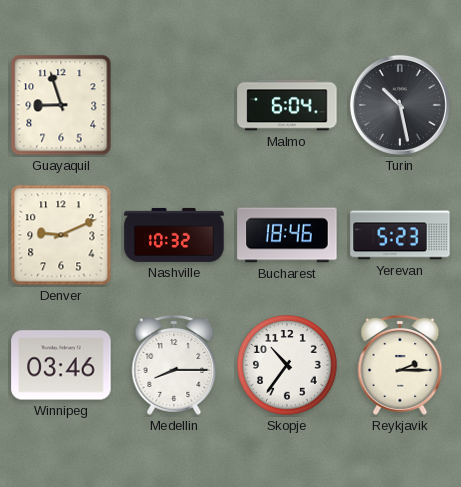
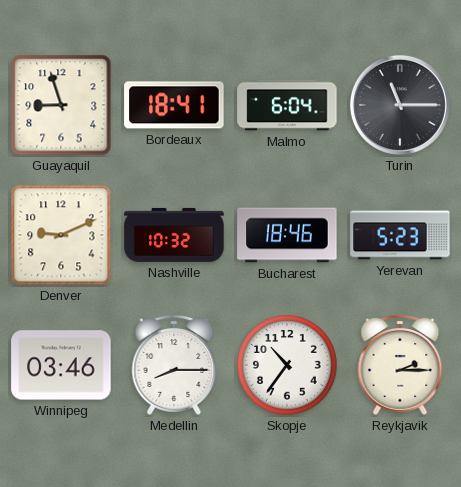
Bordeaux: none -> 18:41 (174, 105)
Turin: 10:28 -> 11:15 (400, 105)
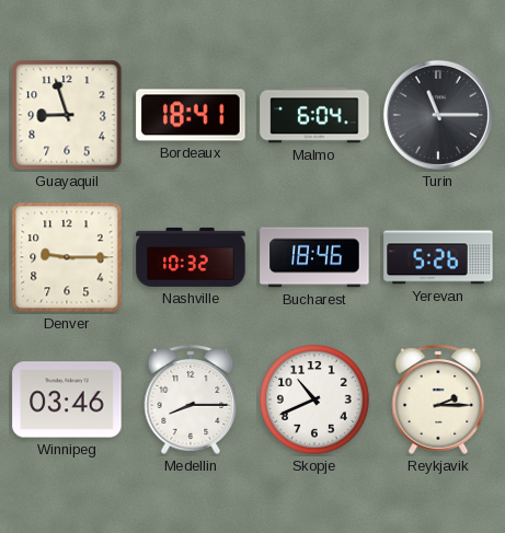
Denver: 9:11 -> 9:15 (67, 257)
Yerevan: 5:23 -> 5:26 (438, 257)
Skopje: 10:36 -> 10:41 (314, 399)
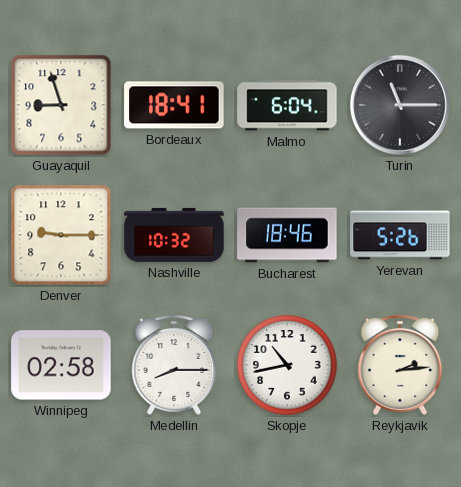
Winnipeg: 03:46 -> 02:58 (61, 365)
Skopje: 10:41 -> 10:43 (287, 365)
Reykjavik: 2:15 -> 2:14 (400, 365)
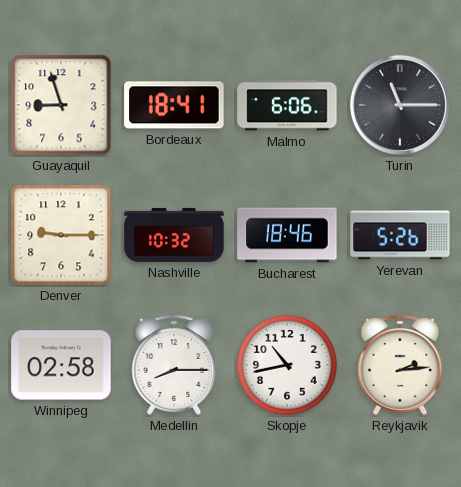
Malmo: 6:04 -> 6:06 (287, 105)
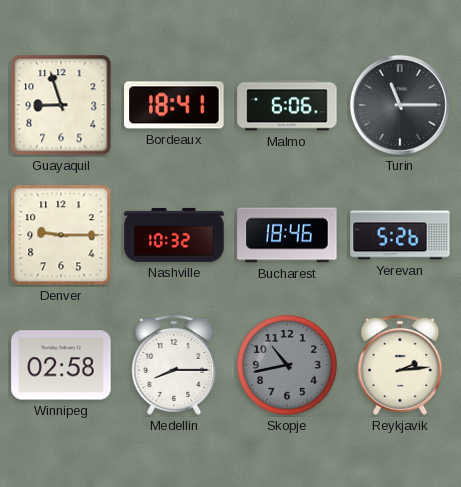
Skopje dial: white -> grey (287, 365)
